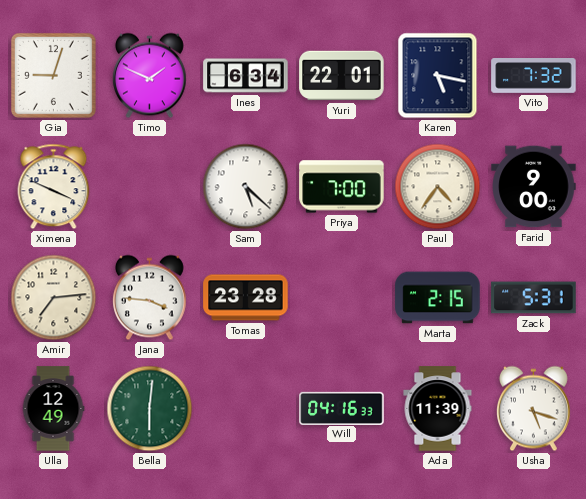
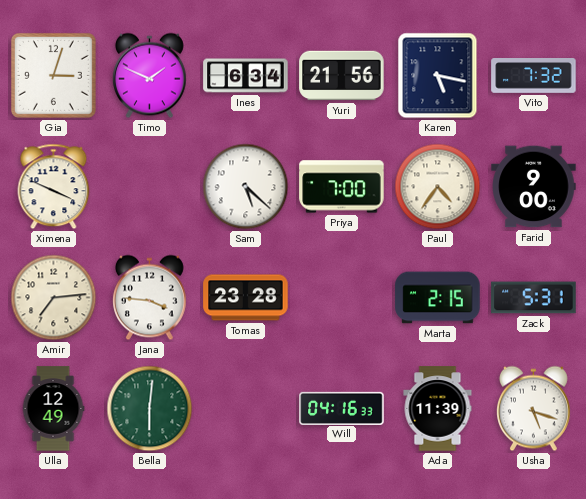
Gia: 9:03 -> 3:03 (53, 75)
Yuri: 22:01 -> 21:56 (342, 76)
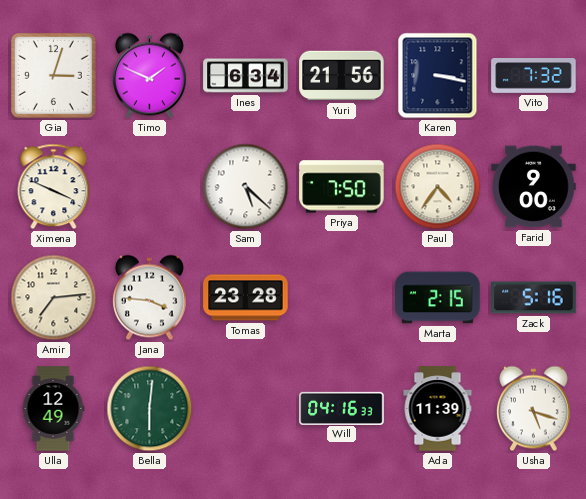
Karen: 5:17 -> 3:17 (438, 76)
Priya: 7:00 -> 7:50 (342, 187)
Zack: 5:31 -> 5:16 (534, 298)
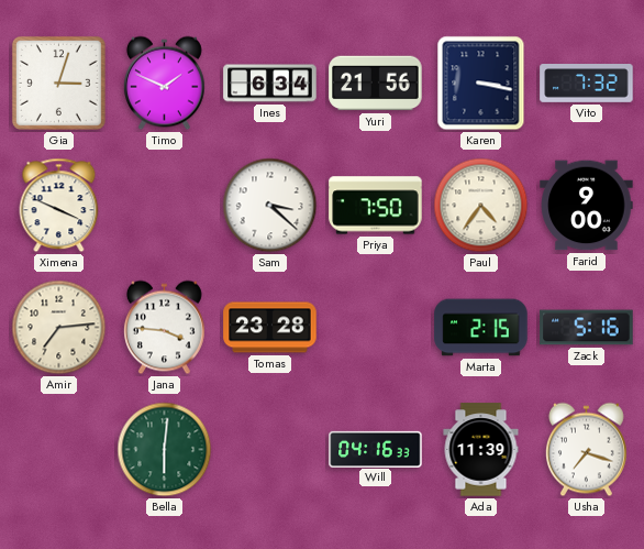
Sam: 5:22 -> 3:22 (270, 206)
Ulla: 12:49 -> none (53, 409)
Usha: 5:18 -> 7:18 (586, 450)
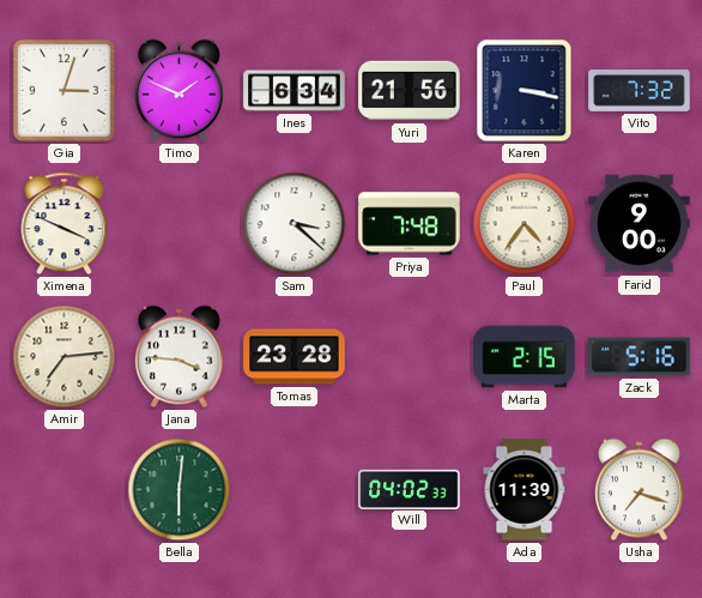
Priya: 7:50 -> 7:48 (410, 224)
Will: 04:16 -> 04:02 (410, 489)
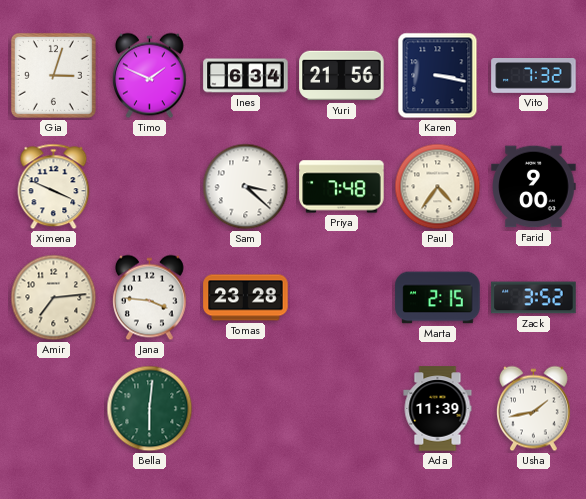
Zack: 5:16 -> 3:52 (534, 298)
Will: 04:02 -> none (410, 489)
Usha: 7:18 -> 1:43 (533, 409)
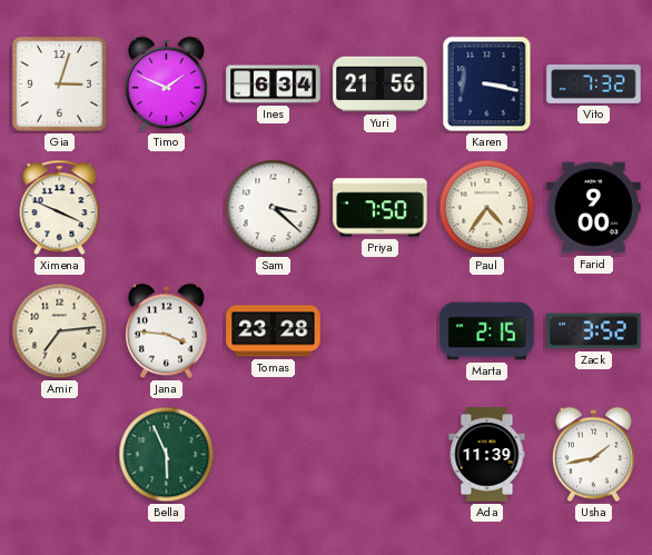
Priya: 7:48 -> 7:50 (381, 208)
Bella: 6:01 -> 5:56 (167, 455)
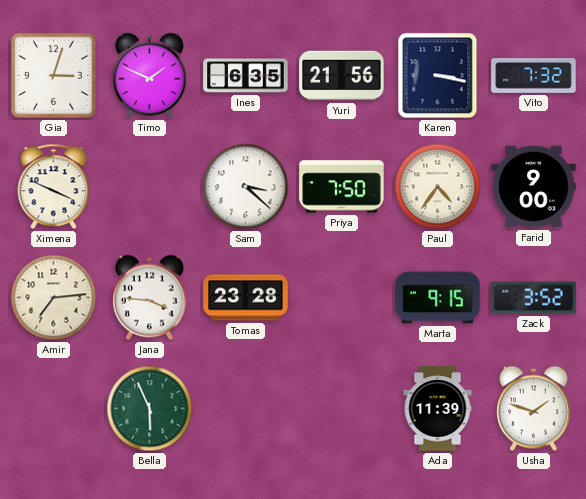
Ines: 6:34 -> 6:35 (246, 76)
Marta: 2:15 -> 9:15 (438, 298)
Usha: 1:43 -> 1:48 (533, 409)
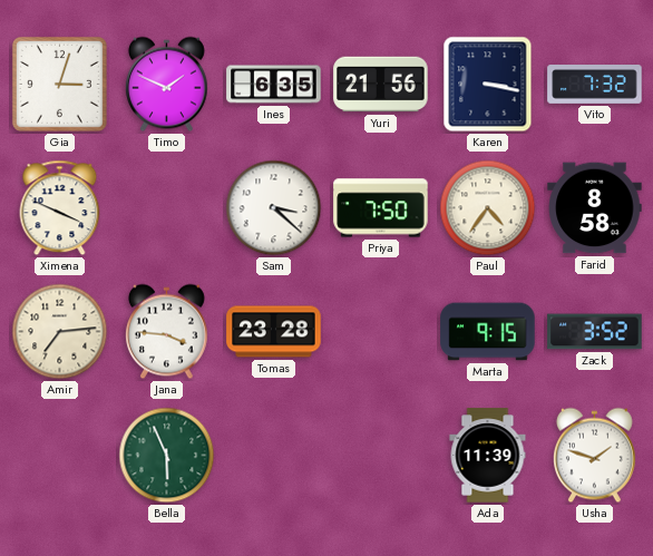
Farid: 9:00 -> 8:58 (595, 208)
